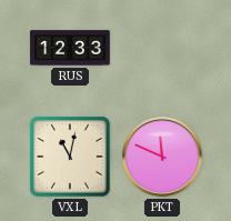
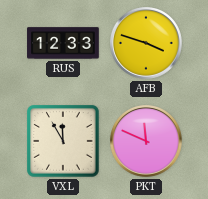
AFB: none -> 3:48 (147, 44)
VXL: 11:02 -> 11:55 (63, 141)
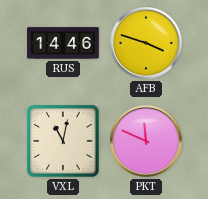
RUS: 12:33 -> 14:46 (63, 43)
VXL: 11:55 -> 11:02 (63, 141)
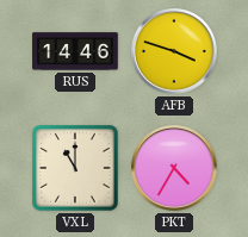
VXL: 11:02 -> 11:00 (75, 168)
PKT: 11:49 -> 4:35 (175, 169)
